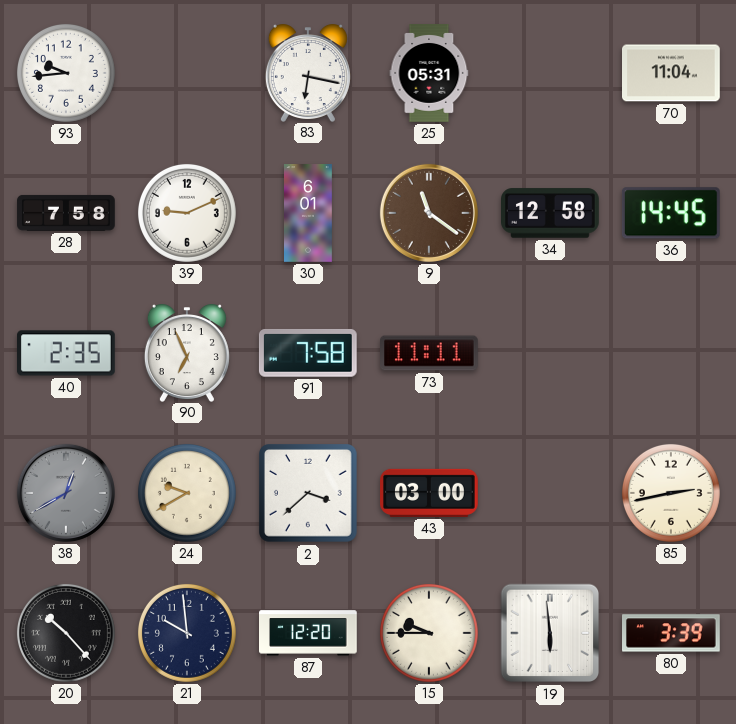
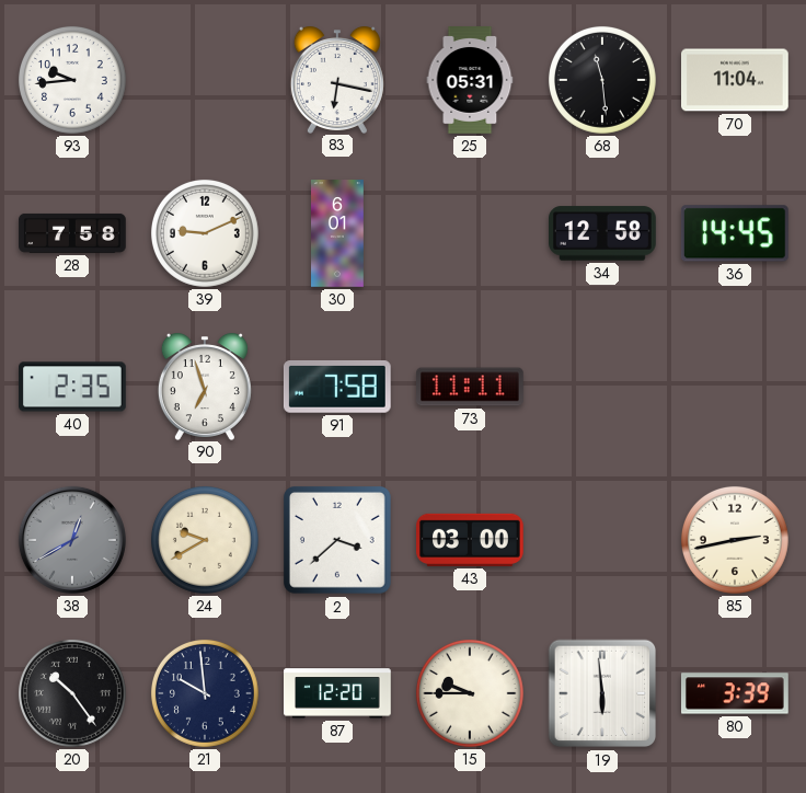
68: none -> 11:29 (602, 80)
9: 11:21 -> none (429, 213)
90: 6:56 -> 6:57 (205, 387)
20: 10:23 -> 10:24 (72, 693)
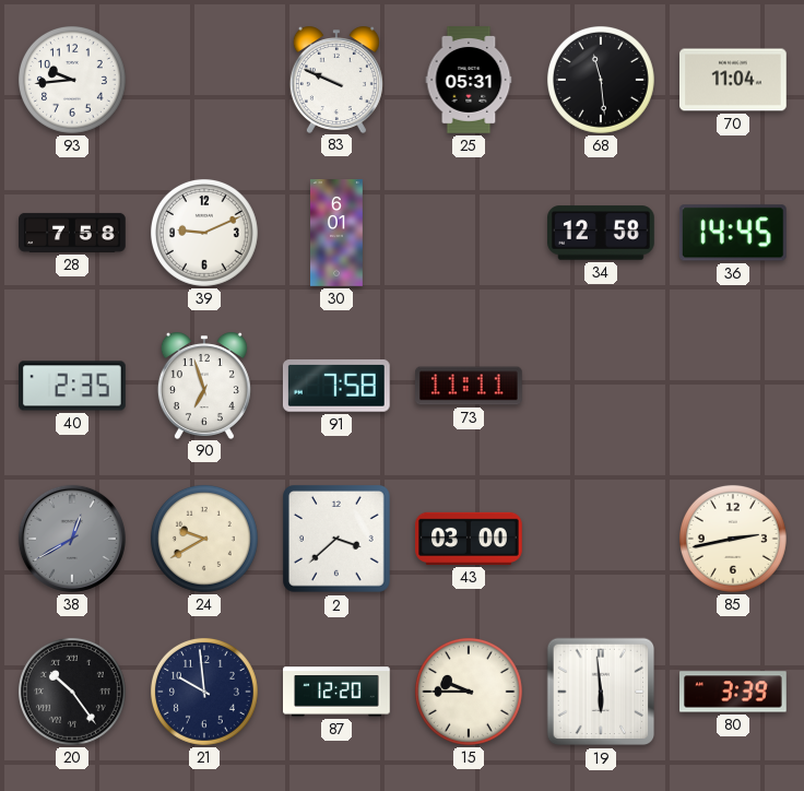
83: 6:17 -> 9:49 (336, 80)
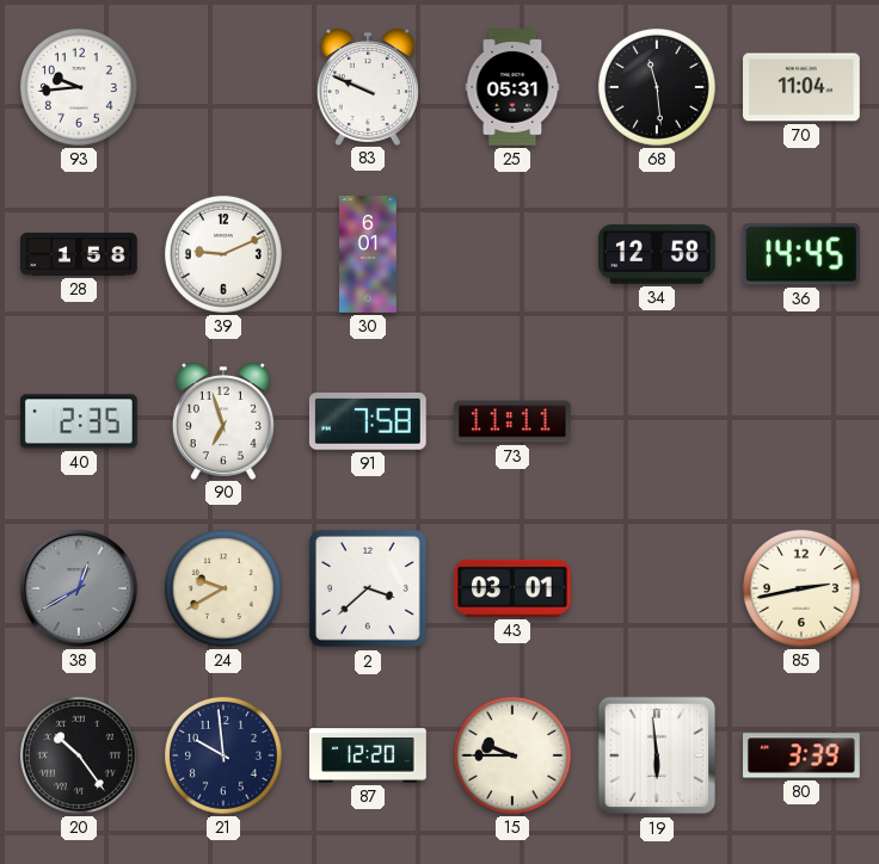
28: 7:58 -> 1:58 (79, 254)
43: 03:00 -> 03:01 (512, 588)
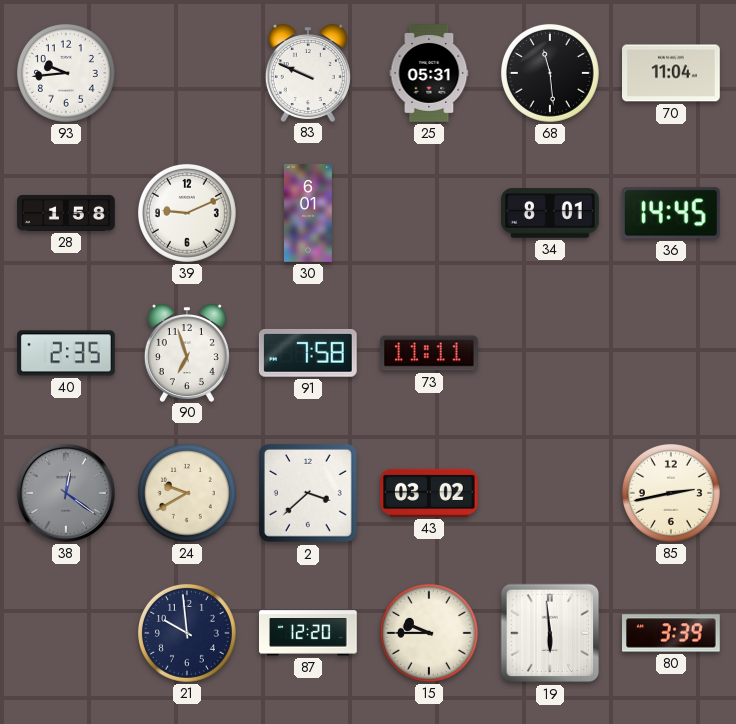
34: 12:58 -> 8:01 (551, 213)
38: 12:40 -> 12:21 (66, 493)
43: 03:01 -> 03:02 (429, 493)
20: 10:24 -> none (79, 755)
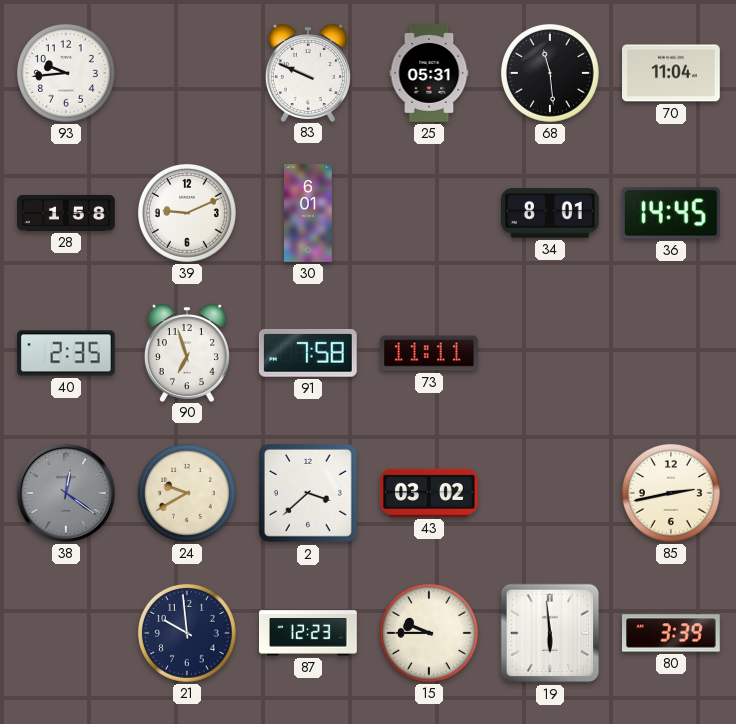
87: 12:20 -> 12:23 (309, 633)
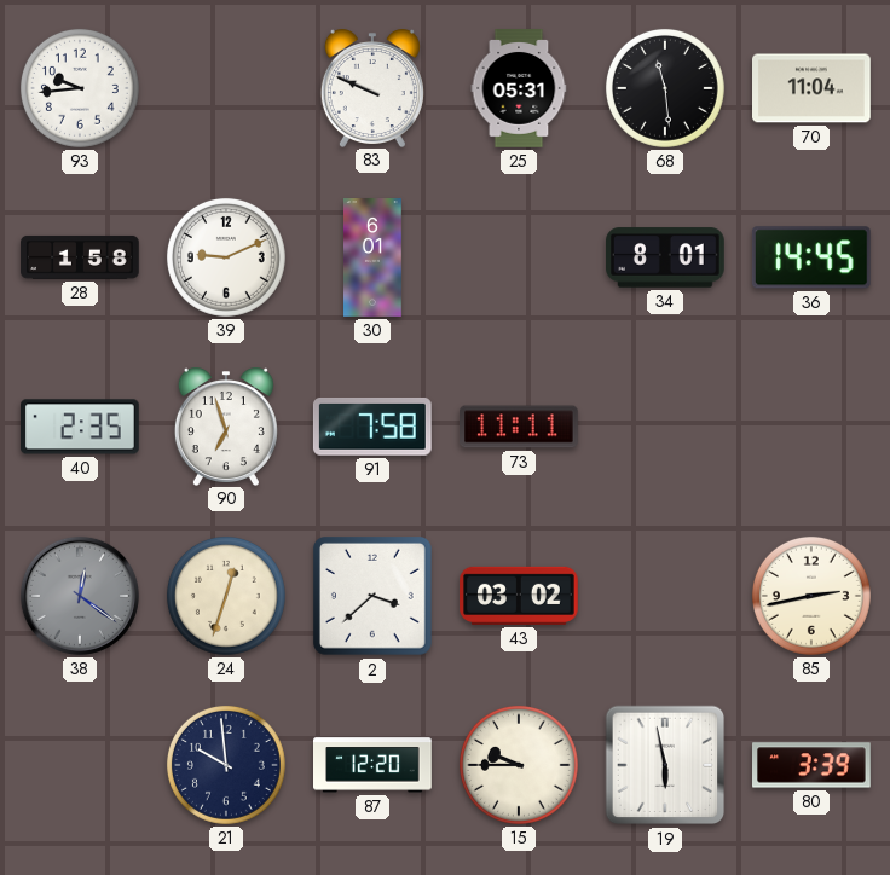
24: 9:40 -> 12:33 (226, 596)
87: 12:23 -> 12:20 (374, 765)
19: 5:59 -> 5:58 (665, 765)
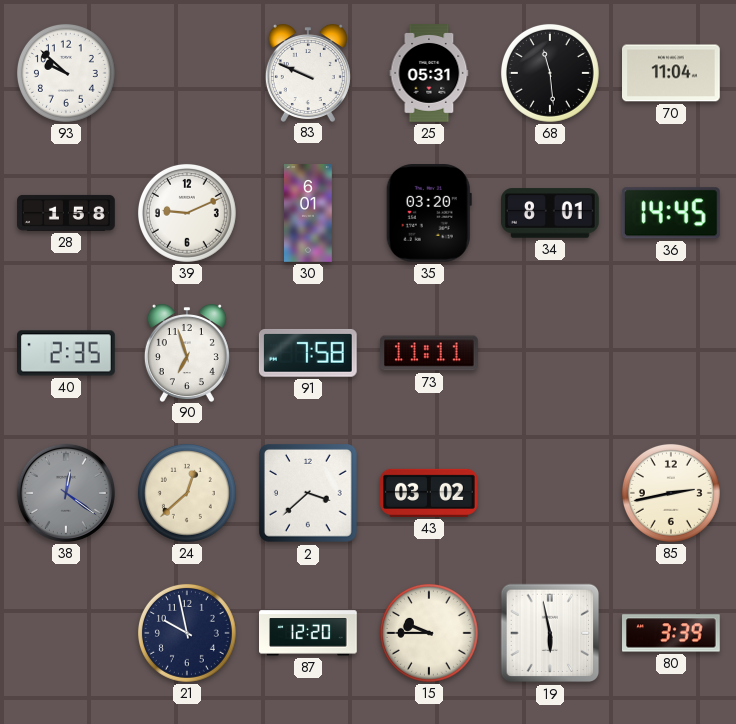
93: 9:44 -> 9:52 (66, 73)
35: none -> 03:20 (429, 214)
24: 12:33 -> 12:38 (187, 493)
21: 9:59 -> 9:58 (187, 633)
